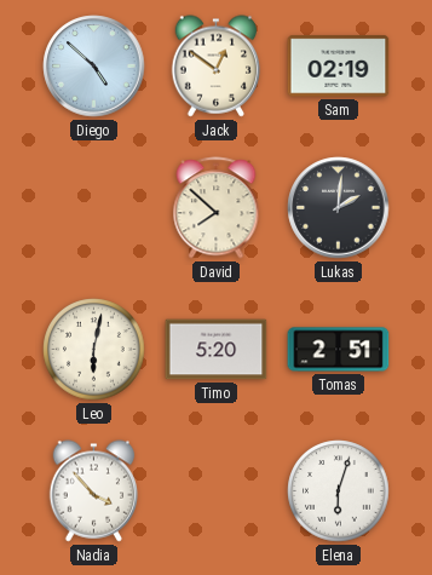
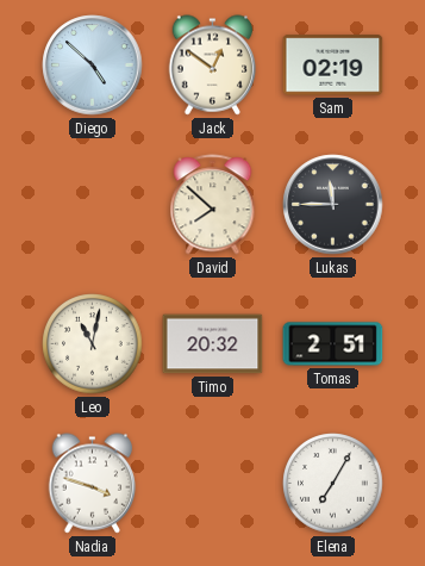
Lukas: 2:01 -> 11:45 (333, 205)
Leo: 6:02 -> 11:02 (93, 344)
Timo: 5:20 -> 20:32 (213, 344)
Nadia: 3:53 -> 3:48 (93, 484)
Elena: 6:03 -> 7:05 (333, 484)
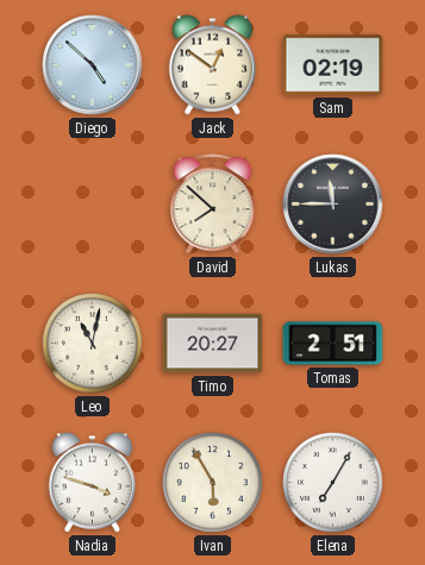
Timo: 20:32 -> 20:27 (213, 344)
Ivan: none -> 5:55 (213, 483)
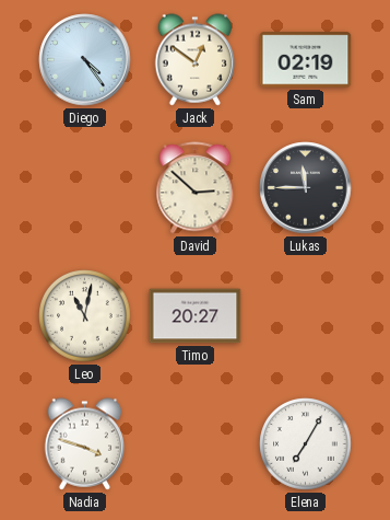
Diego: 4:52 -> 4:24 (85, 60)
David: 7:52 -> 2:52 (196, 188)
Tomas: 2:51 -> none (333, 344)
Ivan: 5:55 -> none (213, 483)
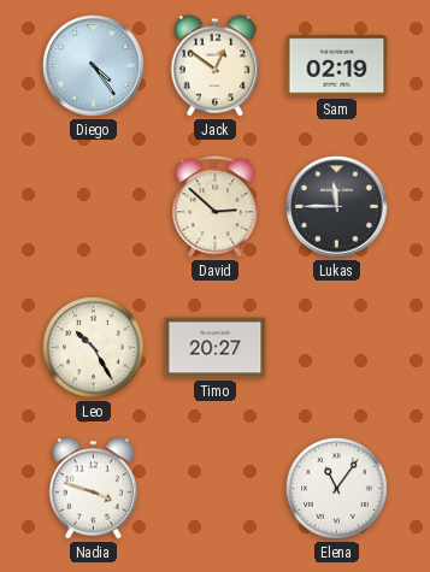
Leo: 11:02 -> 10:25 (94, 348)
Elena: 7:05 -> 11:06 (337, 489)
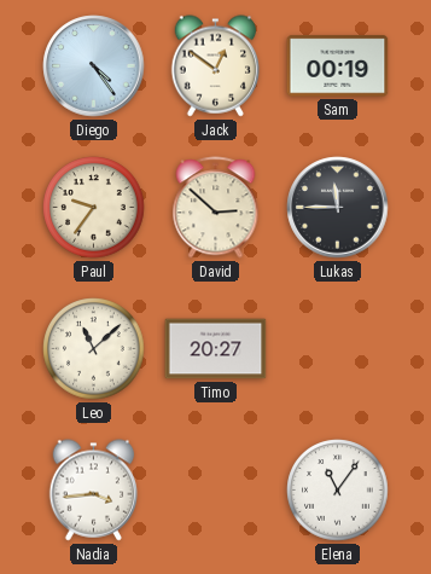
Sam: 02:19 -> 00:19 (338, 66)
Paul: none -> 9:36 (94, 208)
Leo: 10:25 -> 11:08 (94, 349)
Nadia: 3:48 -> 3:44 (94, 491)
